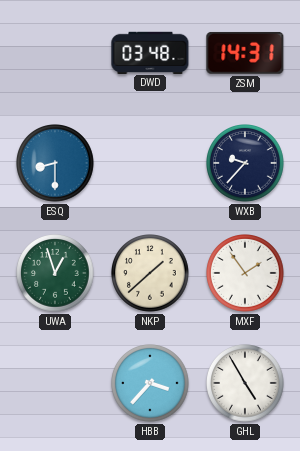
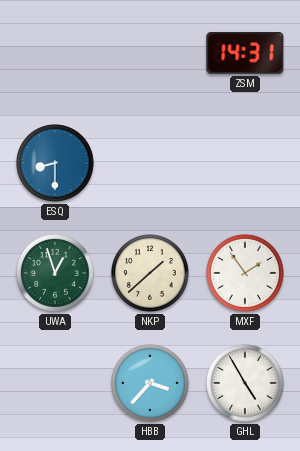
DWD: 03:48 -> none (150, 52)
WXB: 9:37 -> none (246, 164)
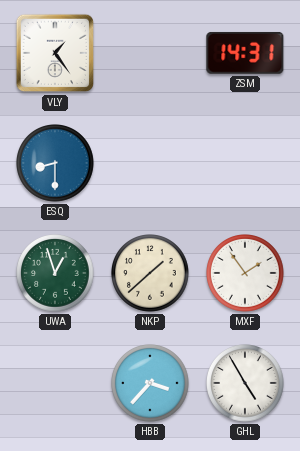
VLY: none -> 1:24 (55, 53)
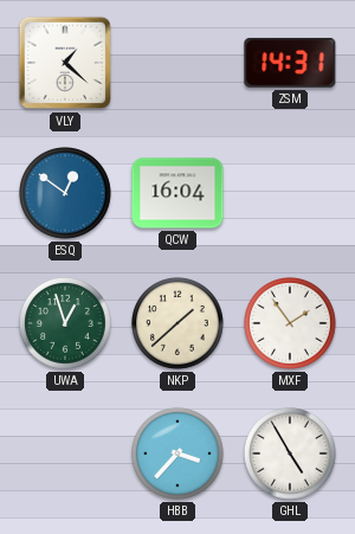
VLY: 1:24 -> 1:22 (65, 63)
ESQ: 8:30 -> 12:51 (66, 194)
QCW: none -> 16:04 (177, 193)
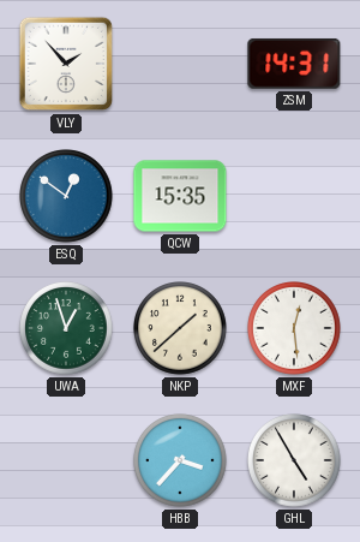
VLY: 1:22 -> 1:53 (66, 64)
QCW: 16:04 -> 15:35 (180, 196)
MXF: 1:54 -> 12:29 (295, 329)
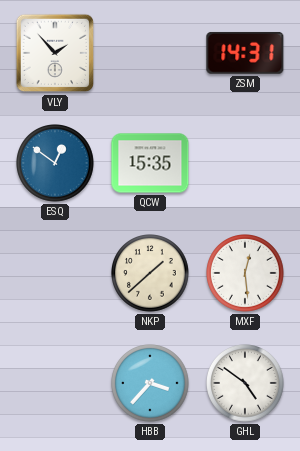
UWA: 12:57 -> none (67, 329)
GHL: 4:55 -> 4:51 (246, 384)
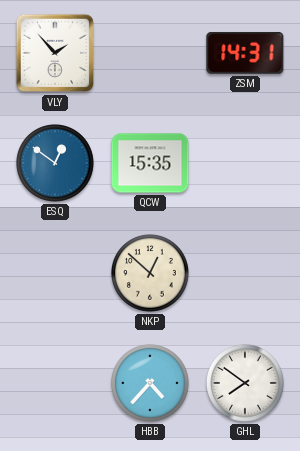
NKP: 1:38 -> 12:52 (151, 274)
MXF: 12:29 -> none (246, 274)
HBB: 3:37 -> 4:37 (151, 384)
GHL: 4:51 -> 7:51 (246, 384)
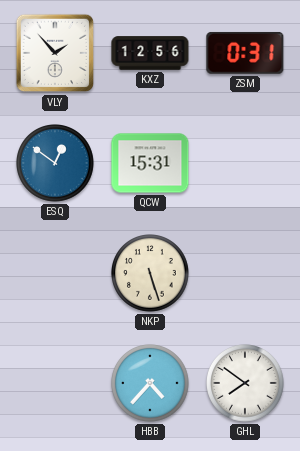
KXZ: none -> 12:56 (150, 53)
ZSM: 14:31 -> 0:31 (245, 53)
QCW: 15:35 -> 15:31 (150, 163)
NKP: 12:52 -> 5:27 (151, 274)
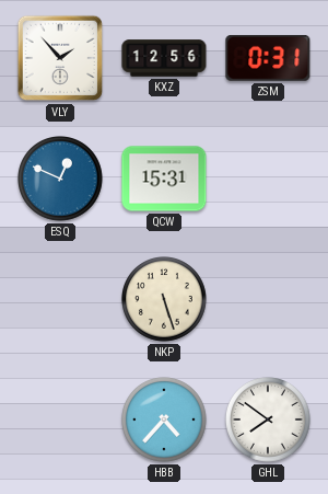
ESQ: 12:51 -> 12:49 (61, 180)
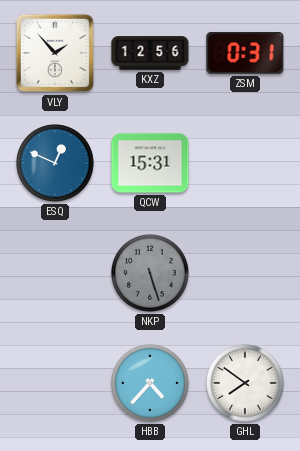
NKP dial: cream -> grey (151, 274)
